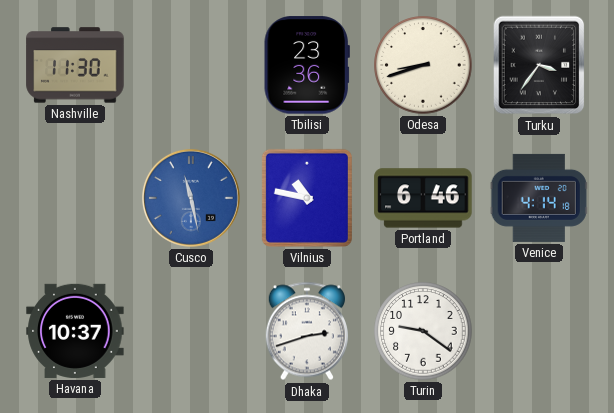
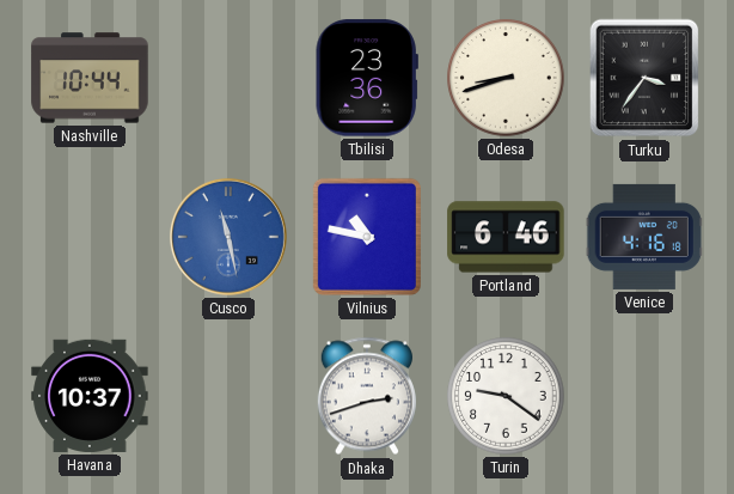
Nashville: 11:30 -> 10:44 (90, 78)
Venice: 4:14 -> 4:16 (644, 237)
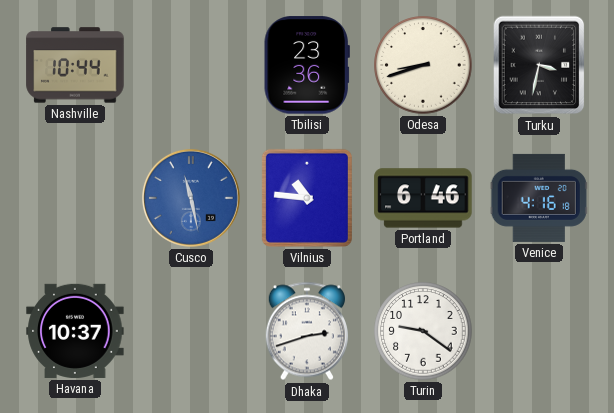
Turku: 3:36 -> 3:32 (539, 65)
Vilnius: 10:47 -> 10:46 (307, 198)
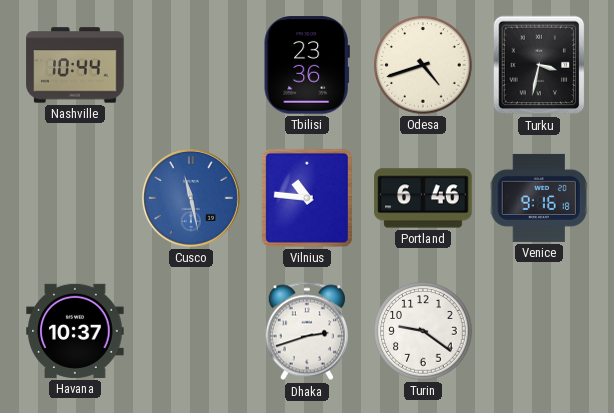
Odesa: 8:42 -> 4:42 (423, 65)
Venice: 4:16 -> 9:16 (539, 198)
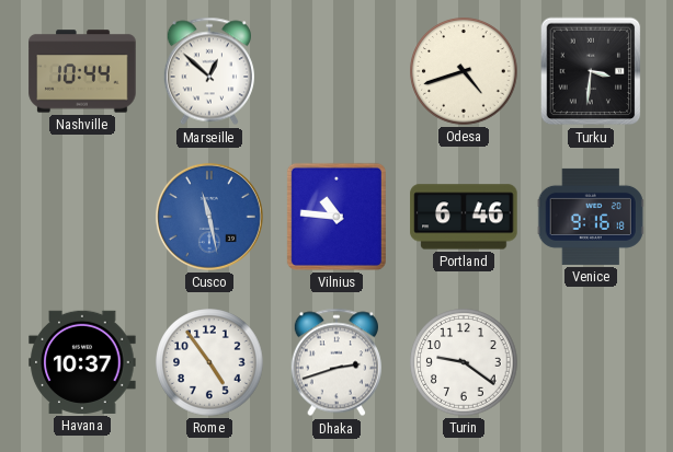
Marseille: none -> 12:52 (209, 71)
Tbilisi: 23:36 -> none (307, 65)
Turku: 3:32 -> 3:31 (591, 71)
Rome: none -> 4:54 (209, 362)
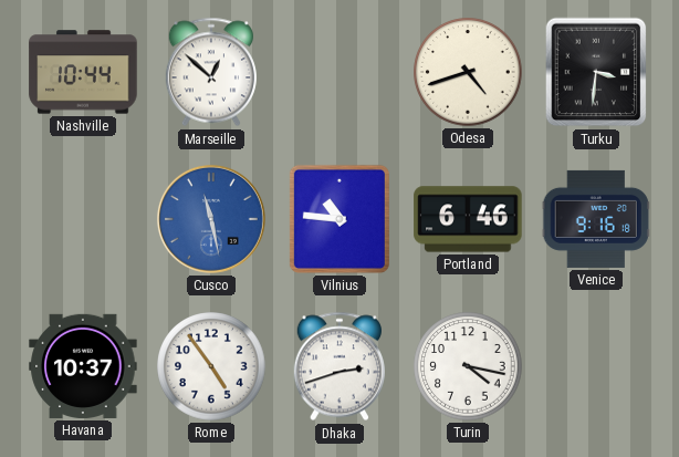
Turin: 9:21 -> 4:17 (468, 366)
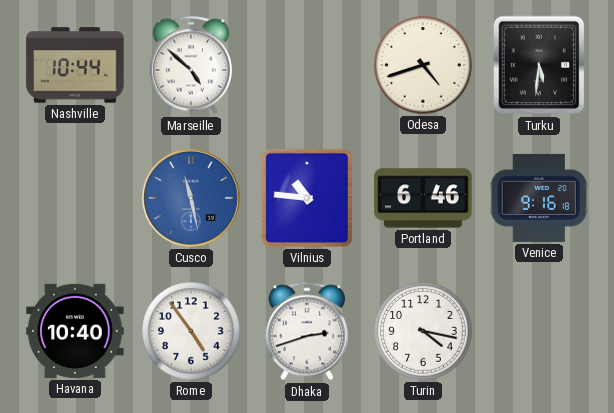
Marseille: 12:52 -> 4:52 (191, 65)
Turku: 3:31 -> 5:31 (539, 65)
Havana: 10:37 -> 10:40 (75, 331)
